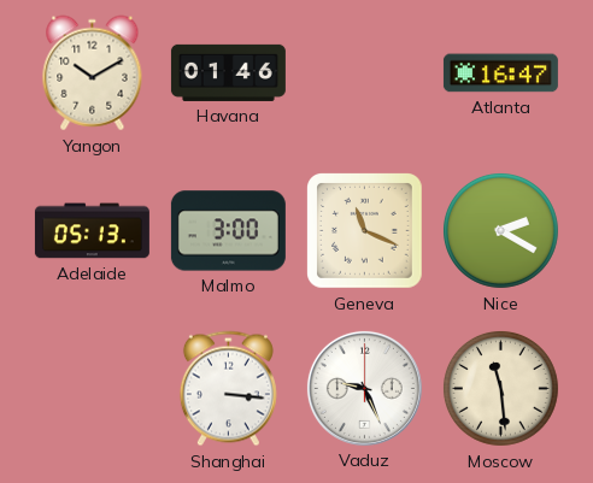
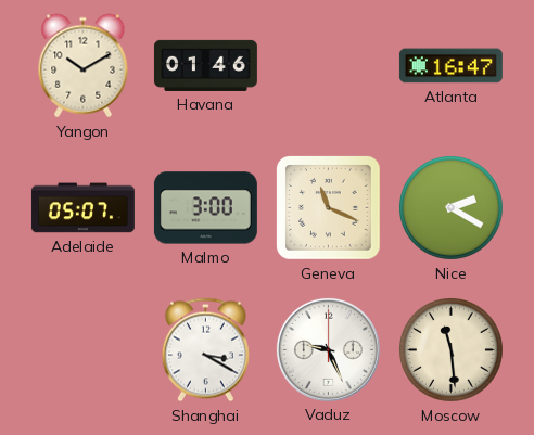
Adelaide: 05:13 -> 05:07 (82, 208)
Shanghai: 3:16 -> 3:20 (205, 350)
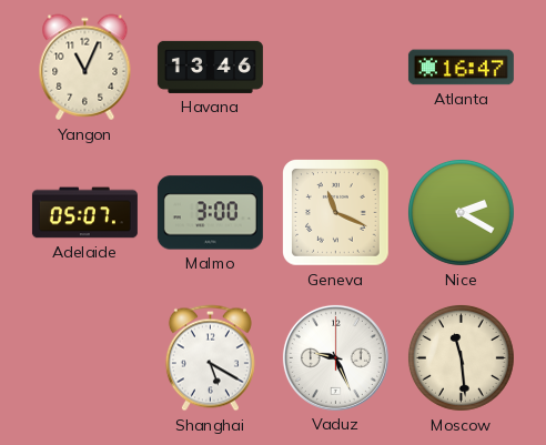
Yangon: 10:10 -> 11:04 (85, 68)
Havana: 01:46 -> 13:46 (210, 67)
Shanghai: 3:20 -> 5:20 (210, 358)
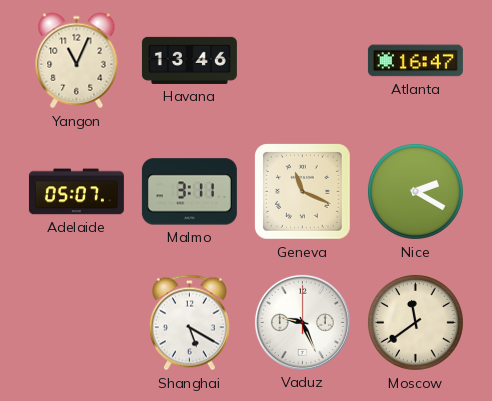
Malmo: 3:00 -> 3:11 (189, 192)
Moscow: 11:29 -> 11:39 (415, 322)
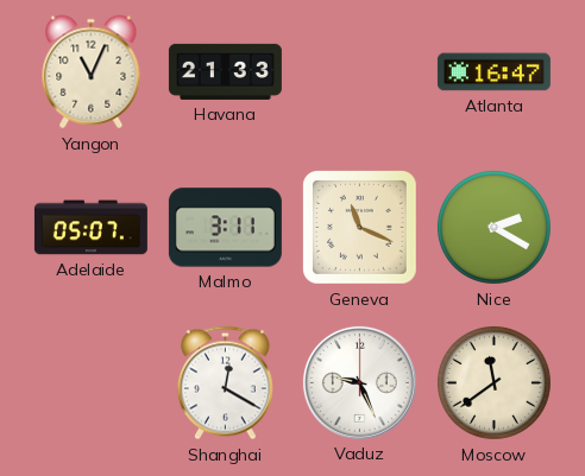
Havana: 13:46 -> 21:33 (225, 71)
Shanghai: 5:20 -> 12:20 (225, 383)
